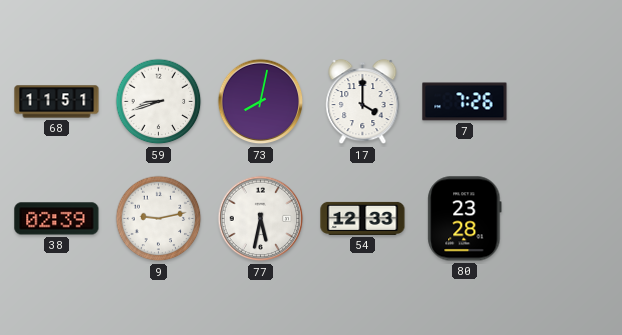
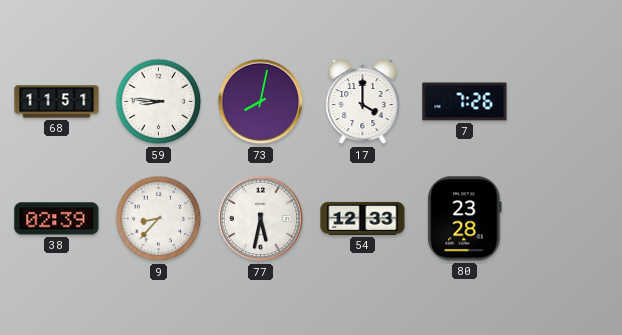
59: 8:42 -> 8:46 (159, 102)
9: 9:13 -> 8:37 (159, 219)
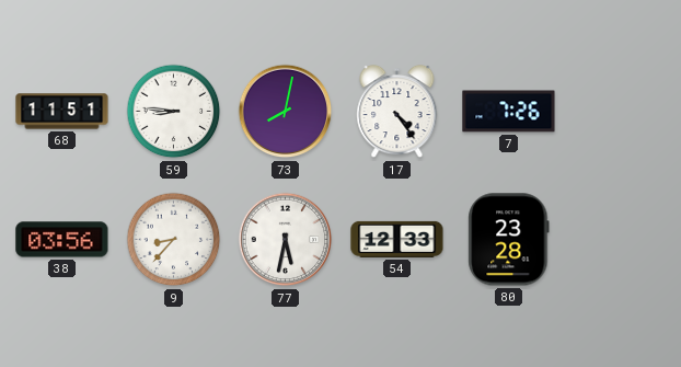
17: 4:00 -> 4:24 (397, 112)
38: 02:39 -> 03:56 (62, 240)
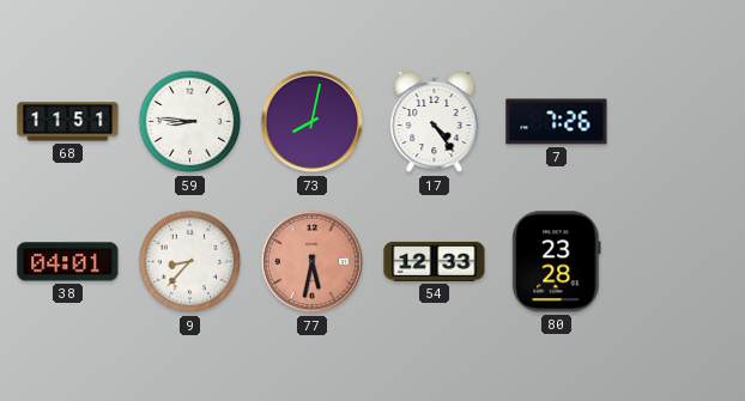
38: 03:56 -> 04:01 (68, 262)
77 dial: white -> salmon (313, 262)
